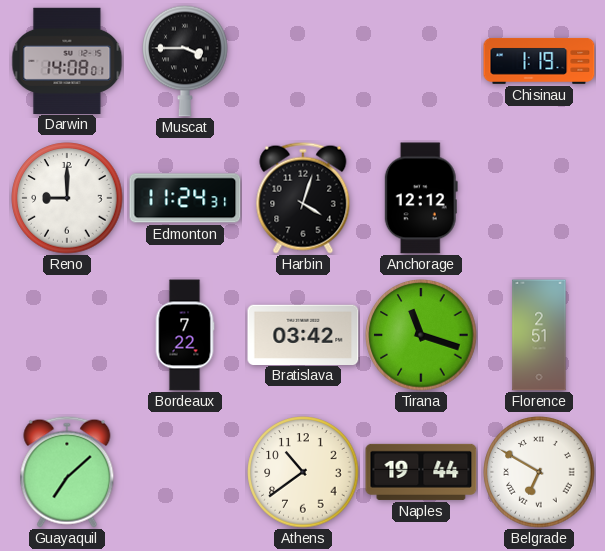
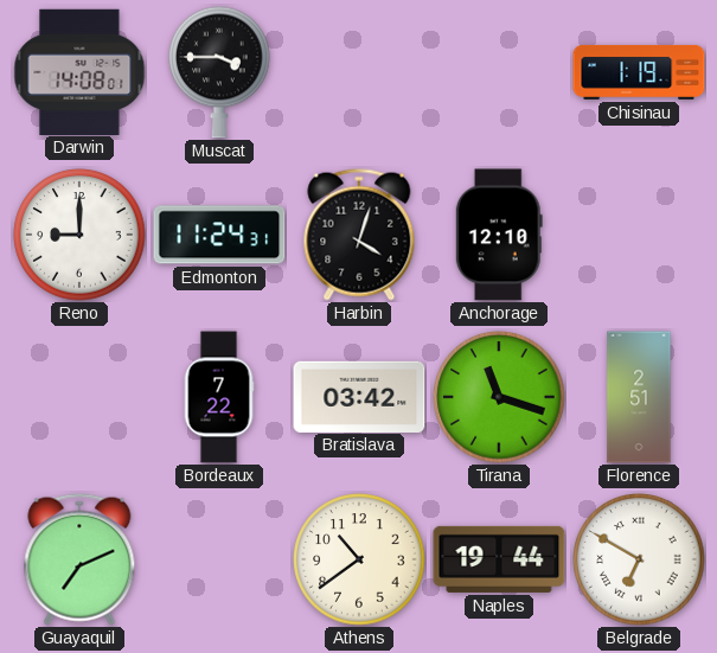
Anchorage: 12:12 -> 12:10 (499, 235)
Guayaquil: 7:08 -> 7:11 (79, 559)
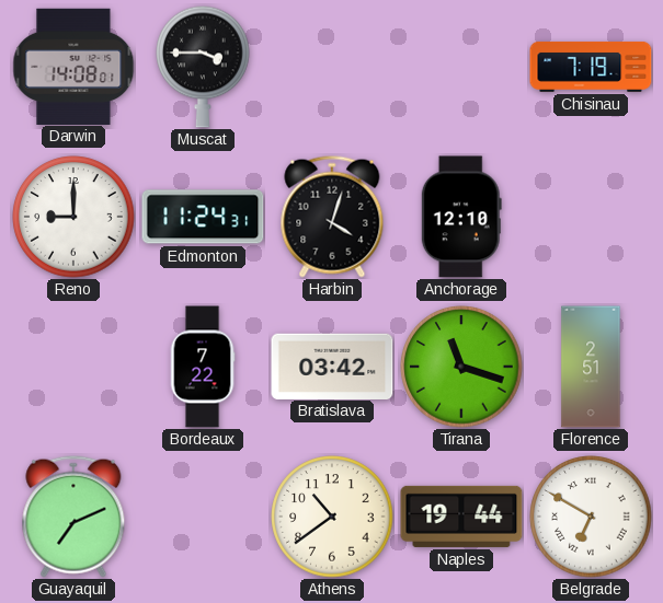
Chisinau: 1:19 -> 7:19 (591, 67)
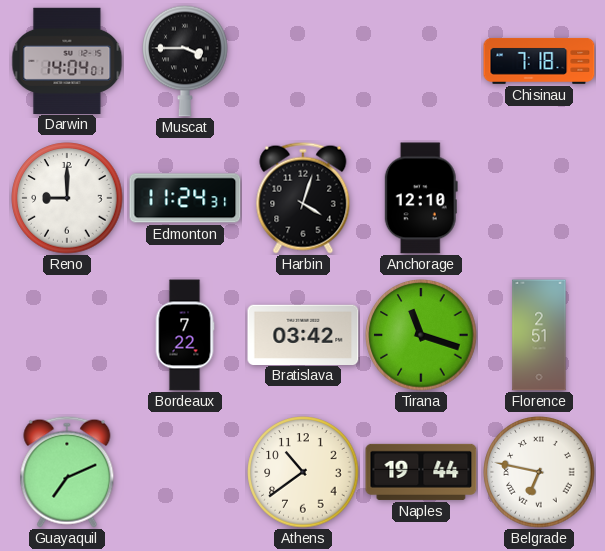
Darwin: 14:08 -> 14:04 (67, 60)
Chisinau: 7:19 -> 7:18 (539, 61)
Belgrade: 6:50 -> 6:47 (539, 472)
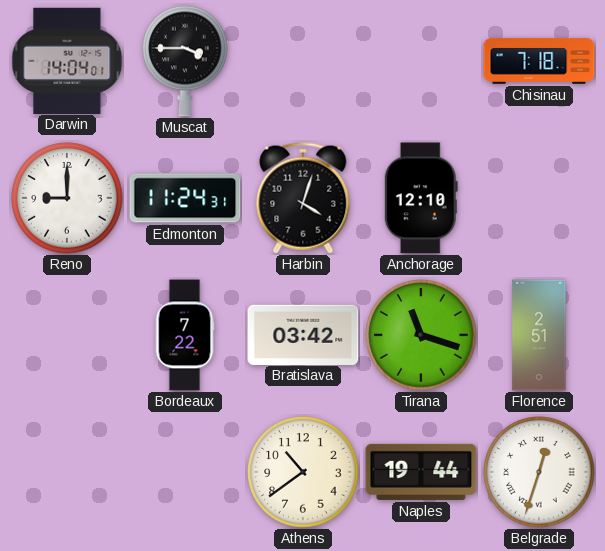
Guayaquil: 7:11 -> none (67, 472)
Belgrade: 6:47 -> 12:33 (539, 472)
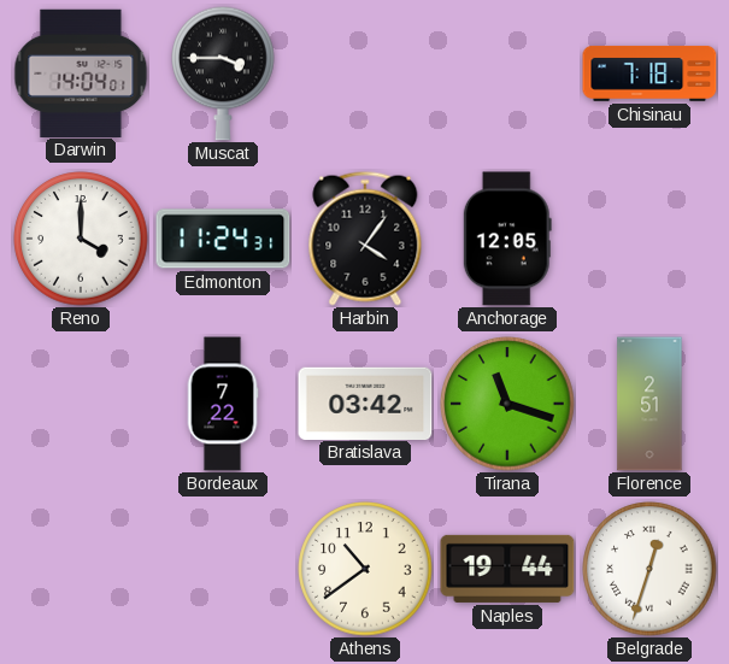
Reno: 9:00 -> 4:00 (81, 239)
Harbin: 4:03 -> 4:06 (365, 239)
Anchorage: 12:10 -> 12:05 (507, 239)
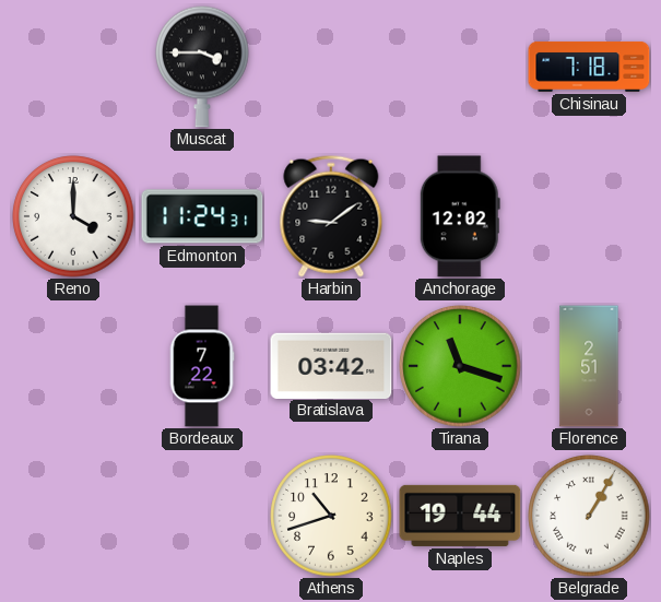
Darwin: 14:04 -> none (81, 72)
Harbin: 4:06 -> 9:09 (331, 216)
Anchorage: 12:05 -> 12:02 (460, 216)
Athens: 10:39 -> 10:42 (331, 516)
Belgrade: 12:33 -> 1:05 (589, 516)
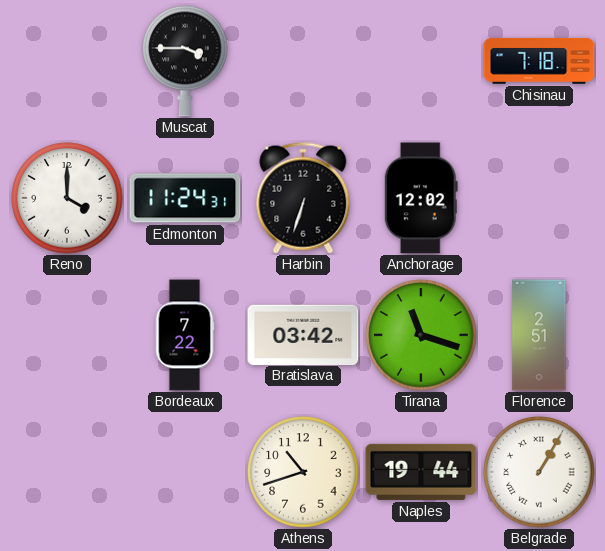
Harbin: 9:09 -> 6:33 (303, 198)
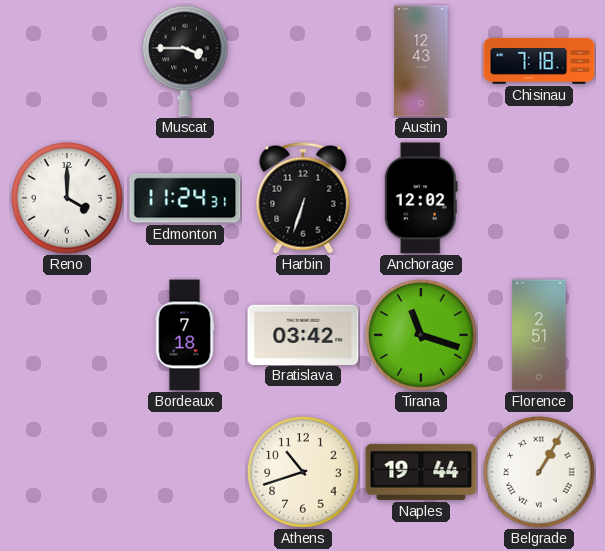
Austin: none -> 12:43 (421, 61)
Bordeaux: 7:22 -> 7:18 (185, 335)
